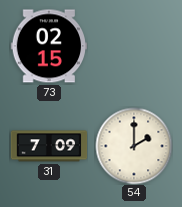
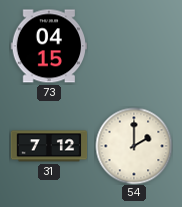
73: 02:15 -> 04:15 (49, 46)
31: 7:09 -> 7:12 (49, 146)
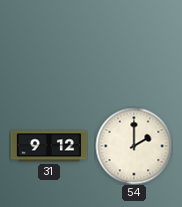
73: 04:15 -> none (49, 46)
31: 7:12 -> 9:12 (49, 146)
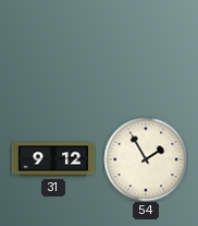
54: 2:00 -> 1:55 (146, 159)
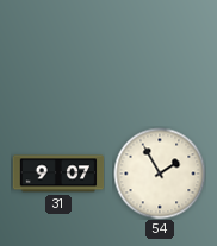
31: 9:12 -> 9:07 (58, 174)
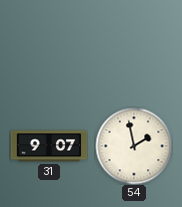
54: 1:55 -> 1:58 (134, 146)
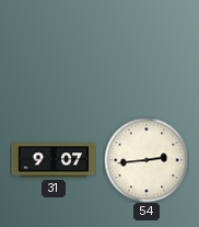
54: 1:58 -> 2:44 (147, 160)
